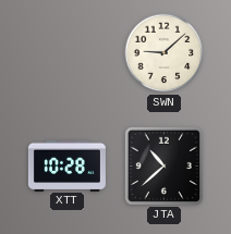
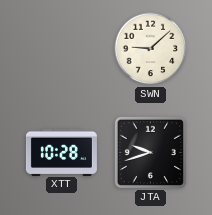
JTA: 10:38 -> 9:42 (150, 152)
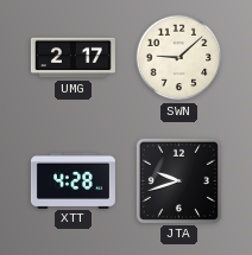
UMG: none -> 2:17 (73, 58)
XTT: 10:28 -> 4:28 (73, 180)
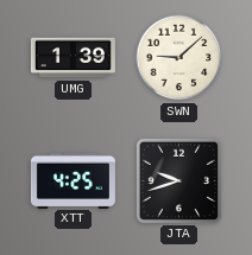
UMG: 2:17 -> 1:39 (73, 58)
XTT: 4:28 -> 4:25 (73, 180)
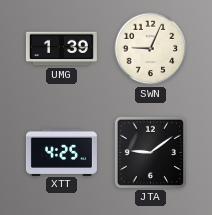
SWN: 9:08 -> 9:04 (151, 49)
JTA: 9:42 -> 9:09 (150, 152)
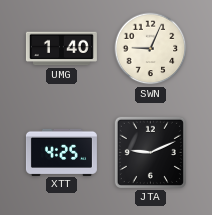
UMG: 1:39 -> 1:40 (61, 49)
JTA: 9:09 -> 9:11 (150, 152)
